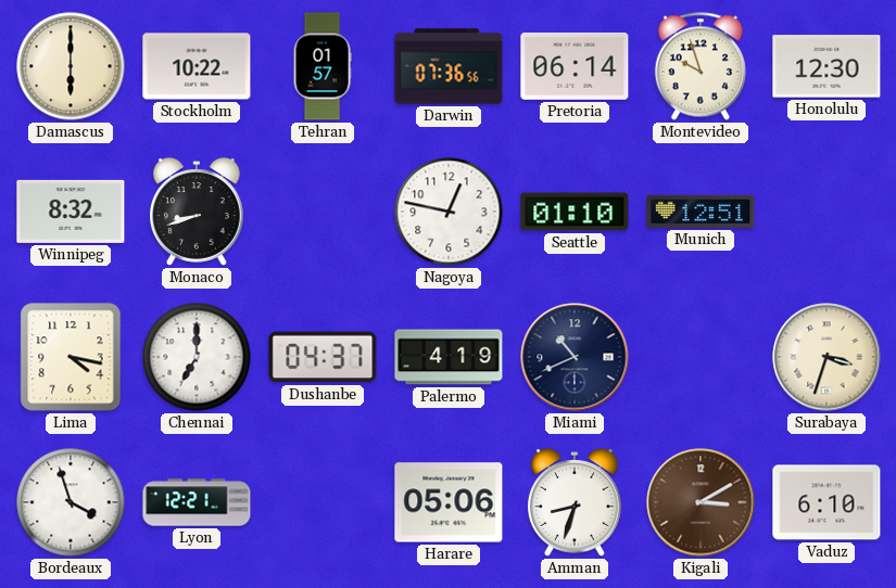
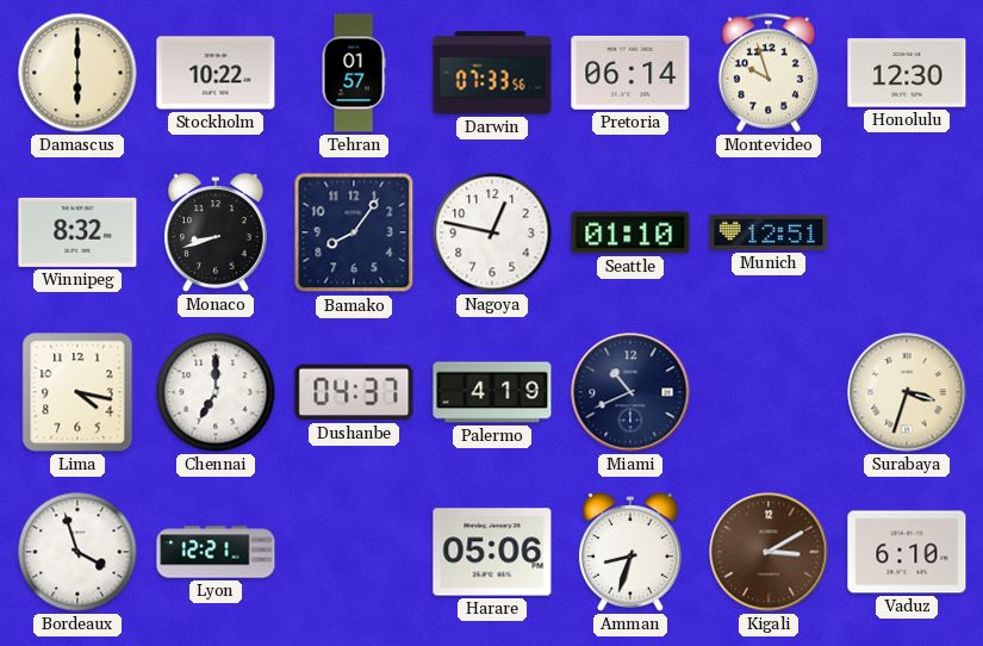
Darwin: 07:36 -> 07:33 (492, 73)
Bamako: none -> 8:06 (354, 232)
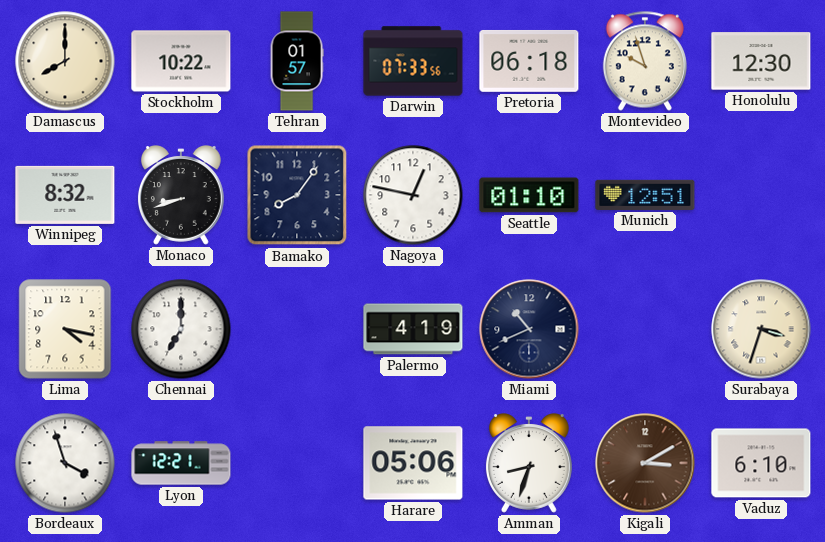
Damascus: 6:00 -> 8:00 (65, 61)
Pretoria: 06:14 -> 06:18 (529, 61)
Dushanbe: 04:37 -> none (354, 392)
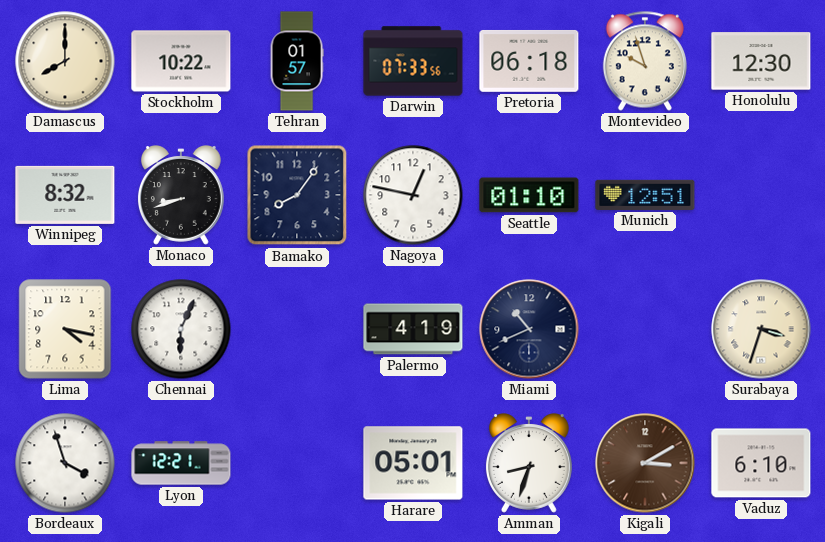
Chennai: 7:00 -> 6:04 (181, 329)
Harare: 05:06 -> 05:01 (413, 463)
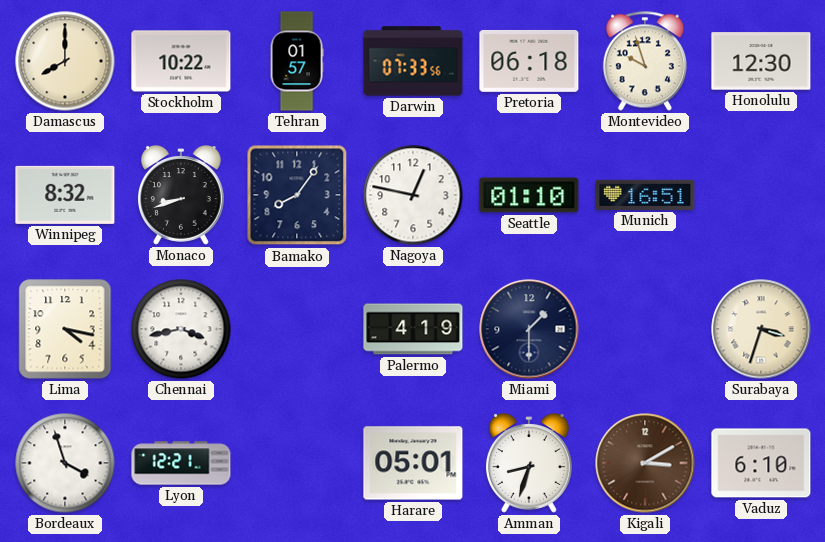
Munich: 12:51 -> 16:51 (645, 195)
Chennai: 6:04 -> 3:43 (181, 329)
Miami: 10:41 -> 1:30 (529, 329)
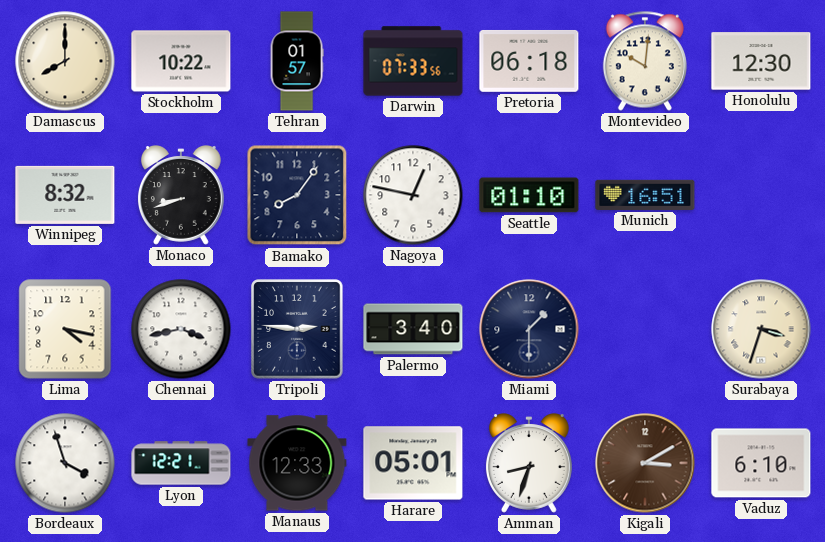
Montevideo: 9:57 -> 10:01 (645, 61)
Tripoli: none -> 2:46 (297, 329)
Palermo: 4:19 -> 3:40 (413, 329)
Manaus: none -> 12:33 (297, 463)
